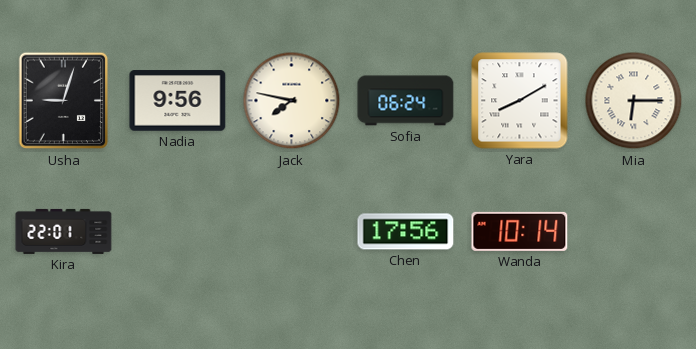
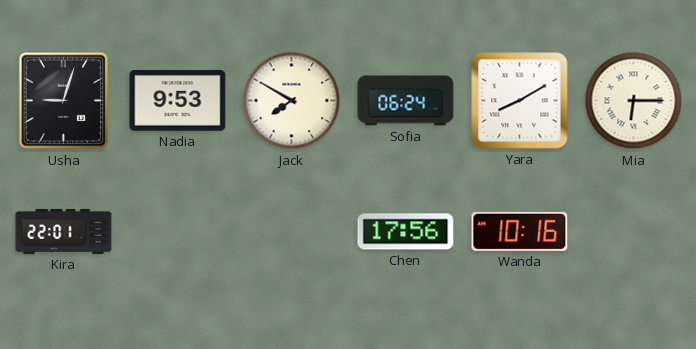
Nadia: 9:56 -> 9:53 (178, 101)
Jack: 7:47 -> 7:50 (292, 101)
Wanda: 10:14 -> 10:16 (520, 231)
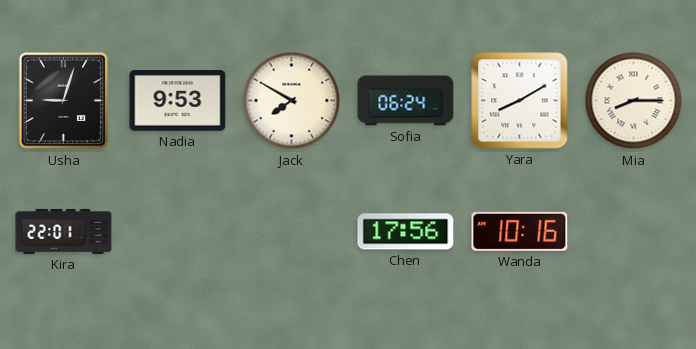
Mia: 6:15 -> 8:15 (634, 101)
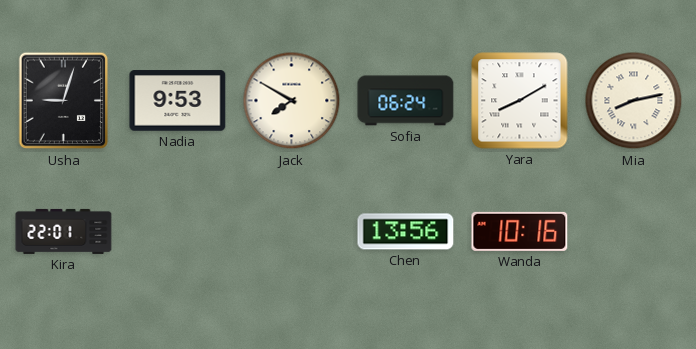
Mia: 8:15 -> 8:13 (634, 101)
Chen: 17:56 -> 13:56 (406, 232)
